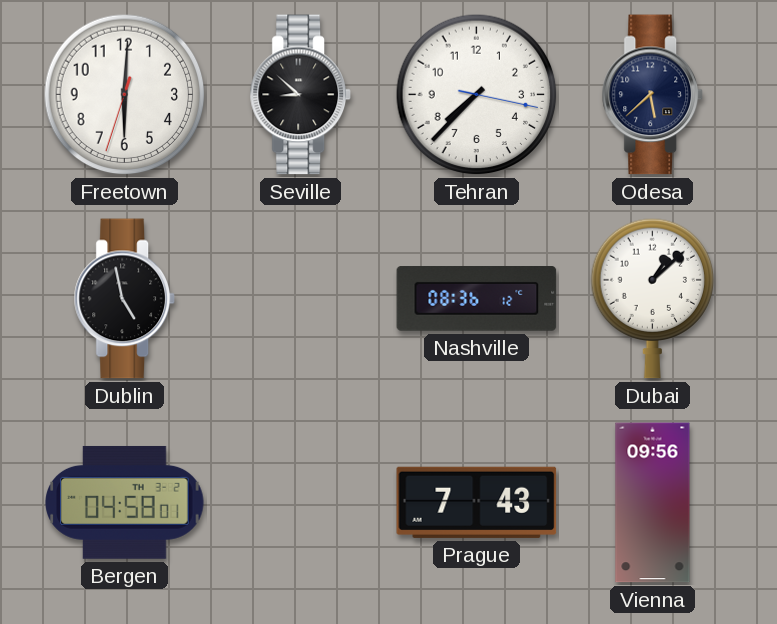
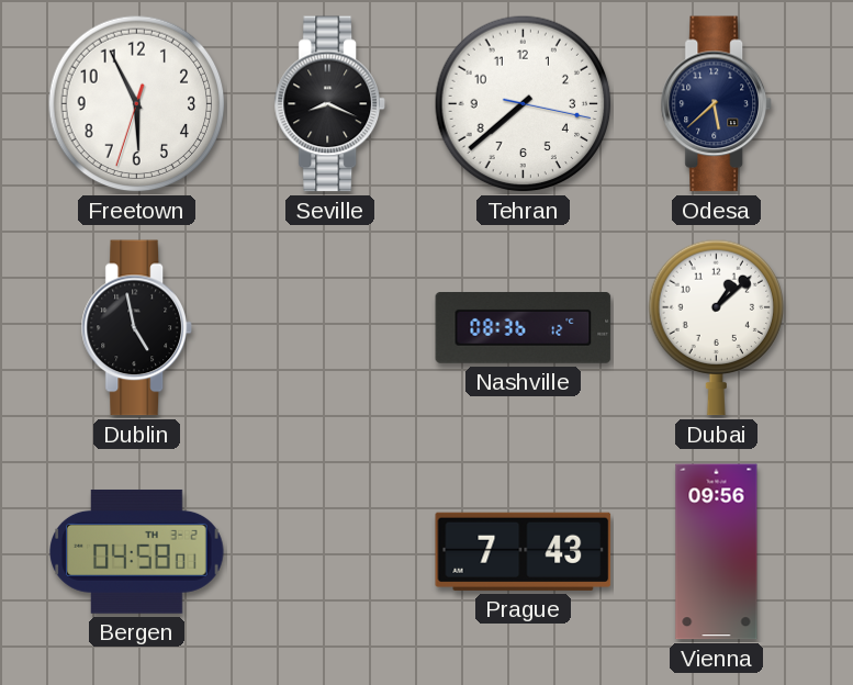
Freetown: 6:00 -> 5:55 (137, 104)
Seville: 8:52 -> 8:19 (329, 104)
Tehran: 7:37 -> 7:38 (524, 104)
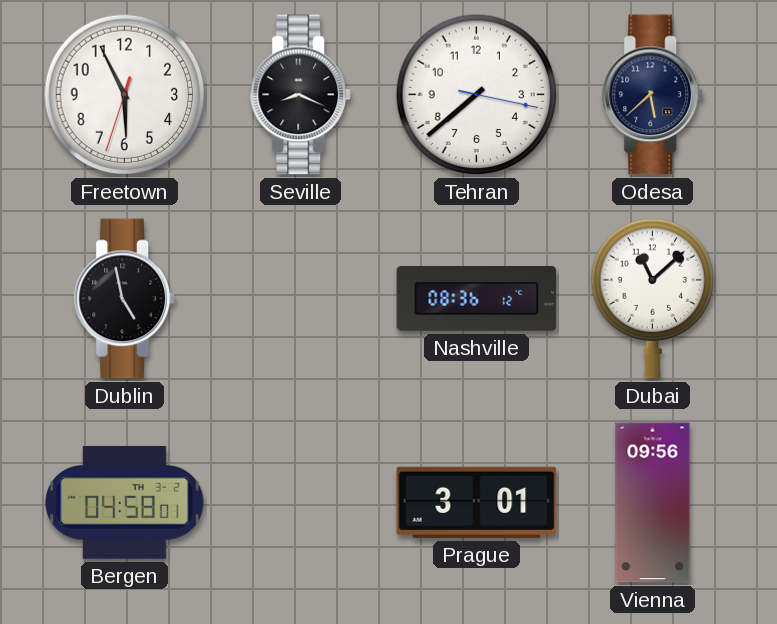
Dubai: 1:08 -> 11:08 (652, 298)
Prague: 7:43 -> 3:01 (477, 502)
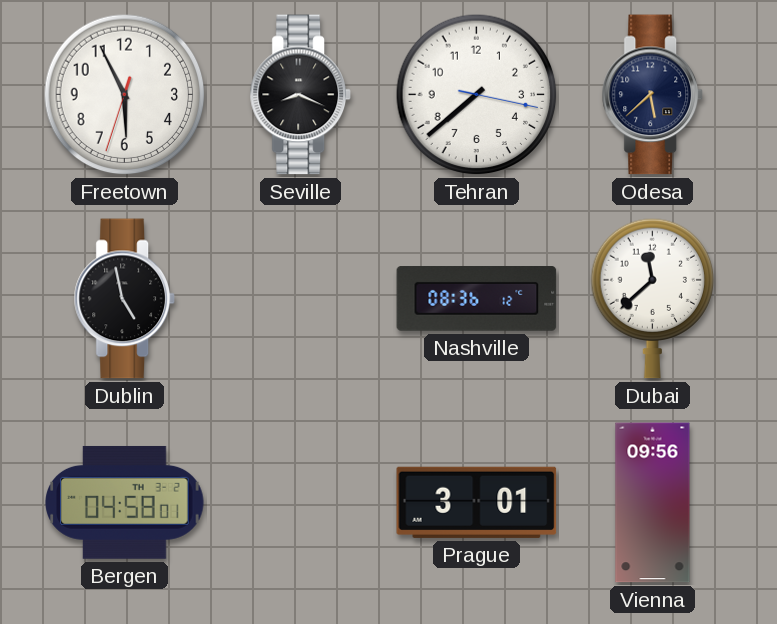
Dubai: 11:08 -> 11:38 (652, 298)
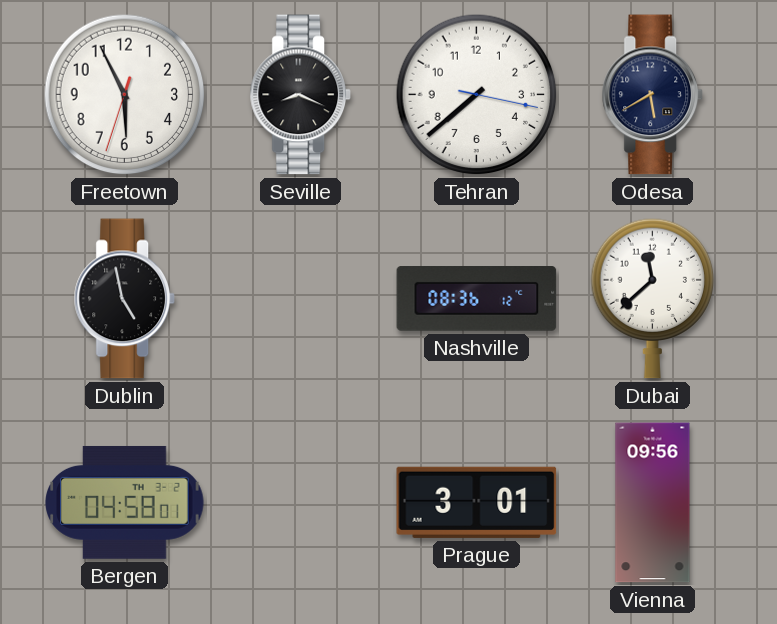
Odesa: 5:38 -> 5:40 (652, 95)
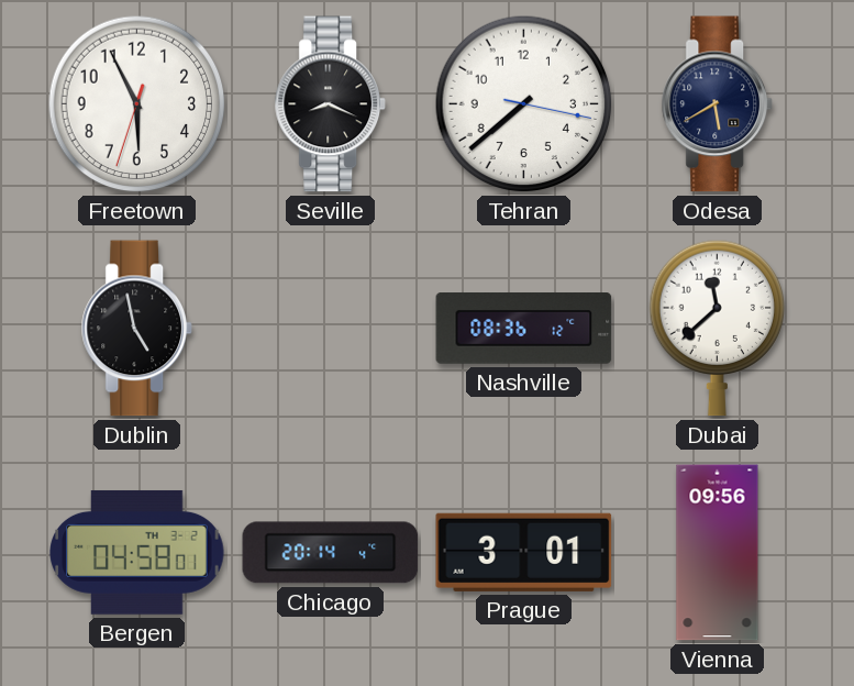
Chicago: none -> 20:14 (331, 553)
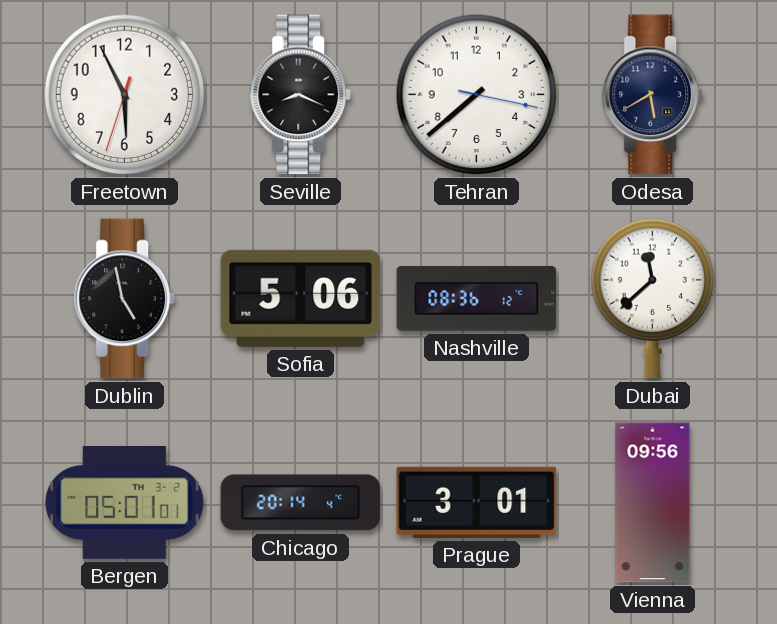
Sofia: none -> 5:06 (301, 298)
Bergen: 04:58 -> 05:01 (125, 502)
